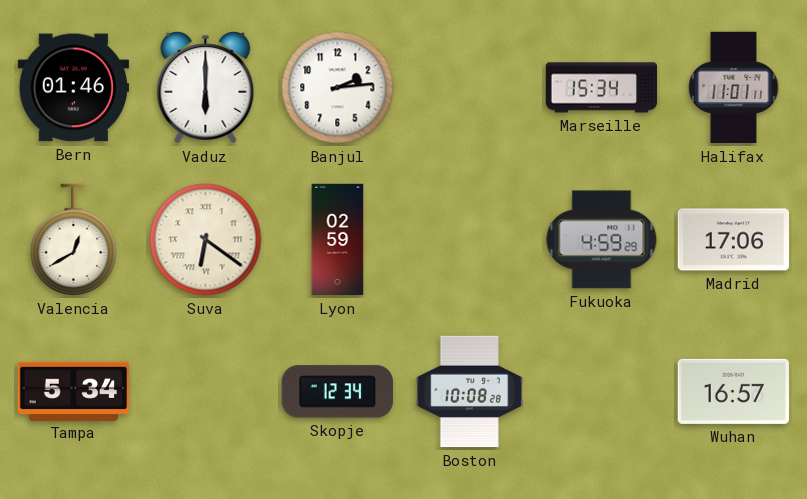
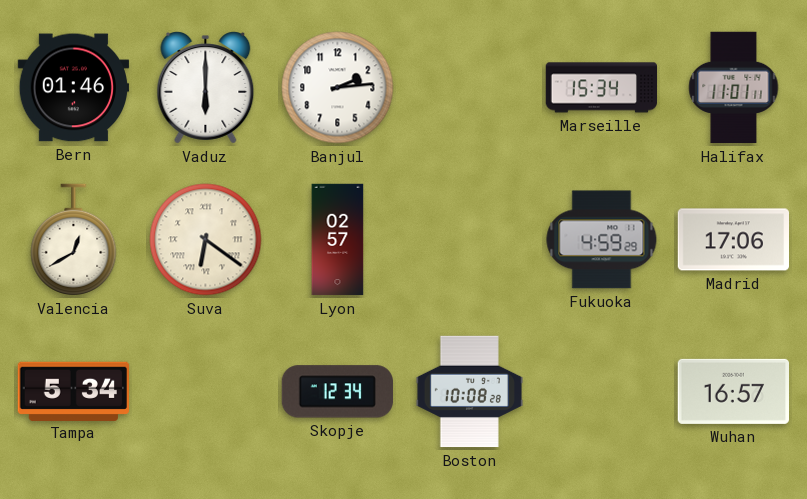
Lyon: 02:59 -> 02:57 (338, 240)
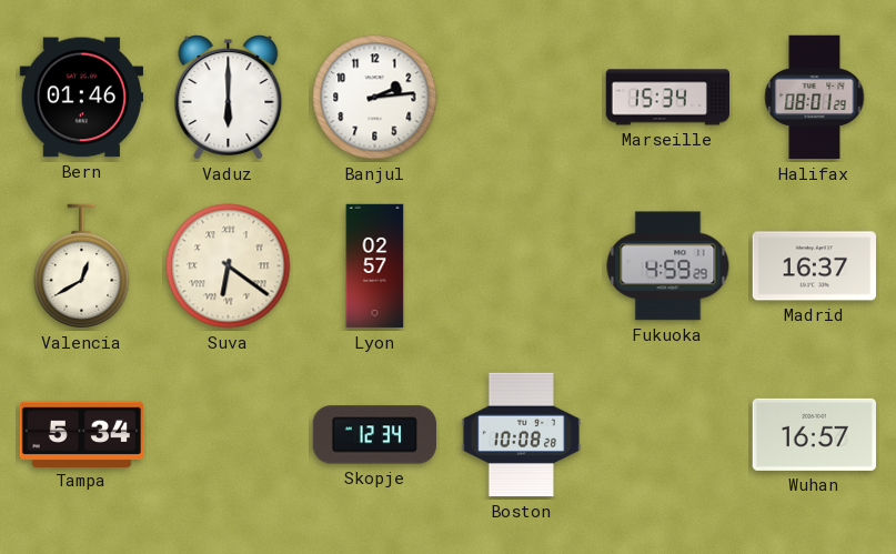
Halifax: 11:01 -> 08:01 (815, 98)
Madrid: 17:06 -> 16:37 (815, 266)
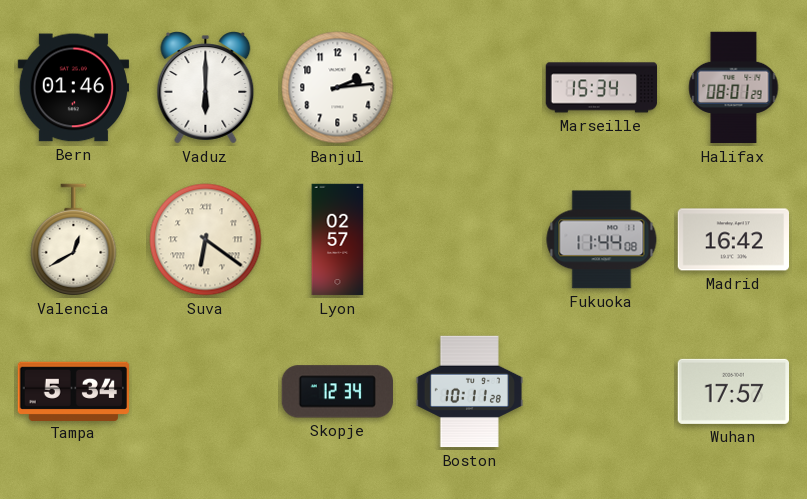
Fukuoka: 4:59 -> 11:44 (602, 240)
Madrid: 16:37 -> 16:42 (734, 240)
Boston: 10:08 -> 10:11 (469, 392)
Wuhan: 16:57 -> 17:57 (733, 391)
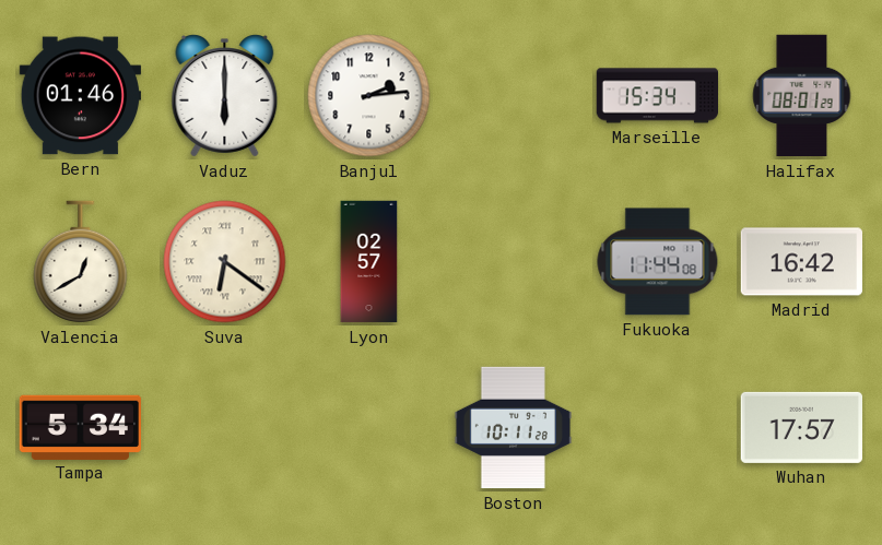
Skopje: 12:34 -> none (337, 392)
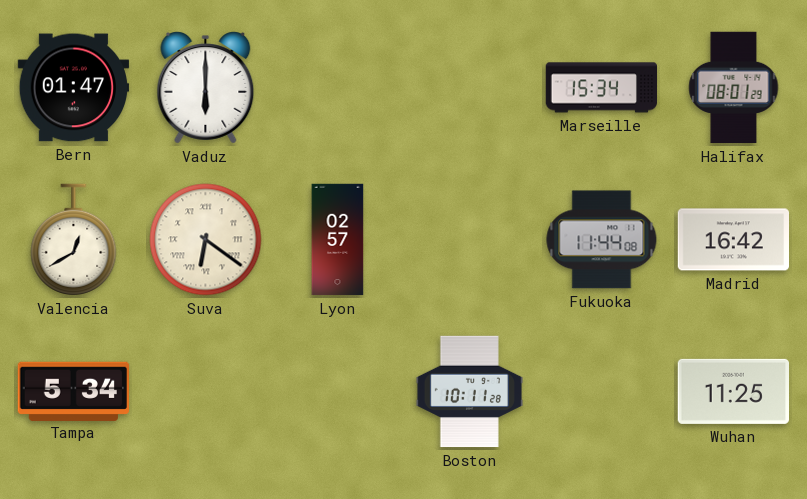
Bern: 01:46 -> 01:47 (74, 88)
Banjul: 2:14 -> none (369, 96)
Wuhan: 17:57 -> 11:25 (733, 391)
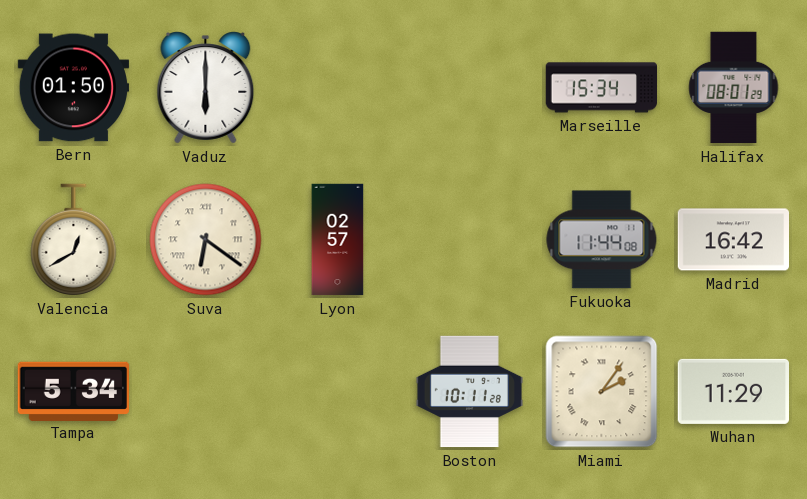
Bern: 01:47 -> 01:50 (74, 88)
Miami: none -> 2:06 (602, 392)
Wuhan: 11:25 -> 11:29 (733, 391)
